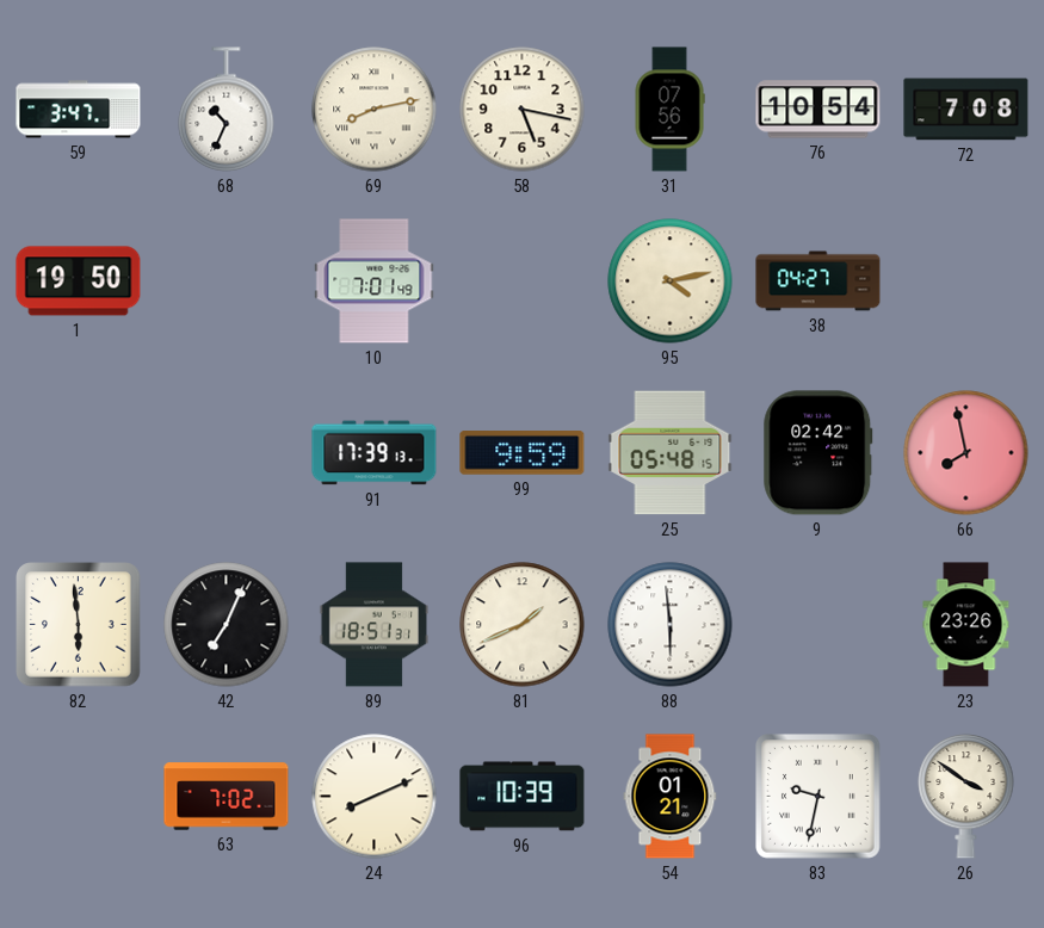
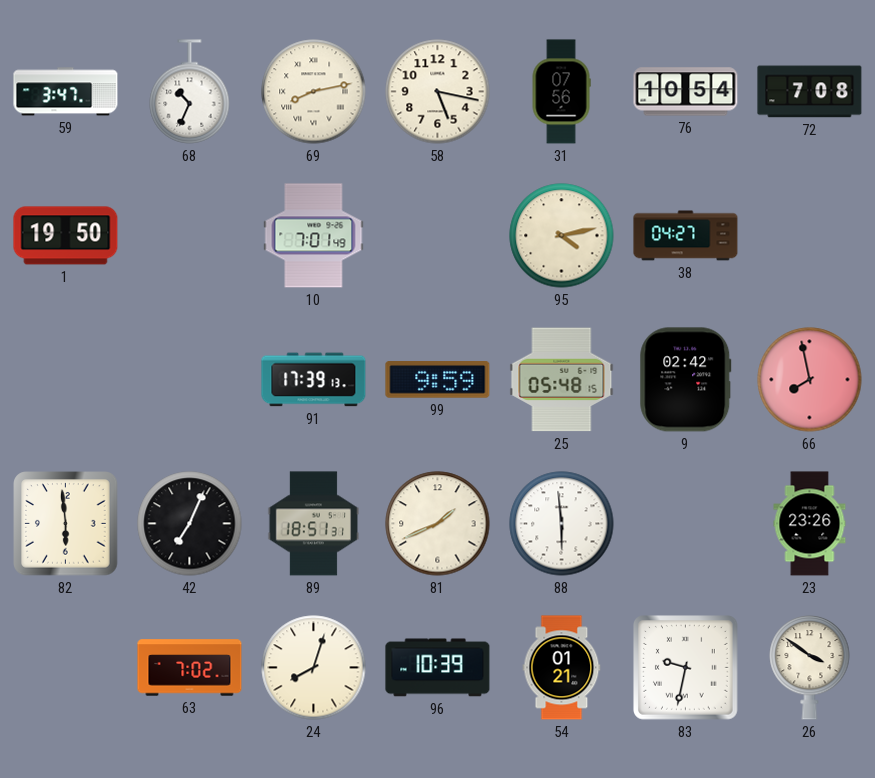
24: 8:11 -> 8:03 (314, 668)
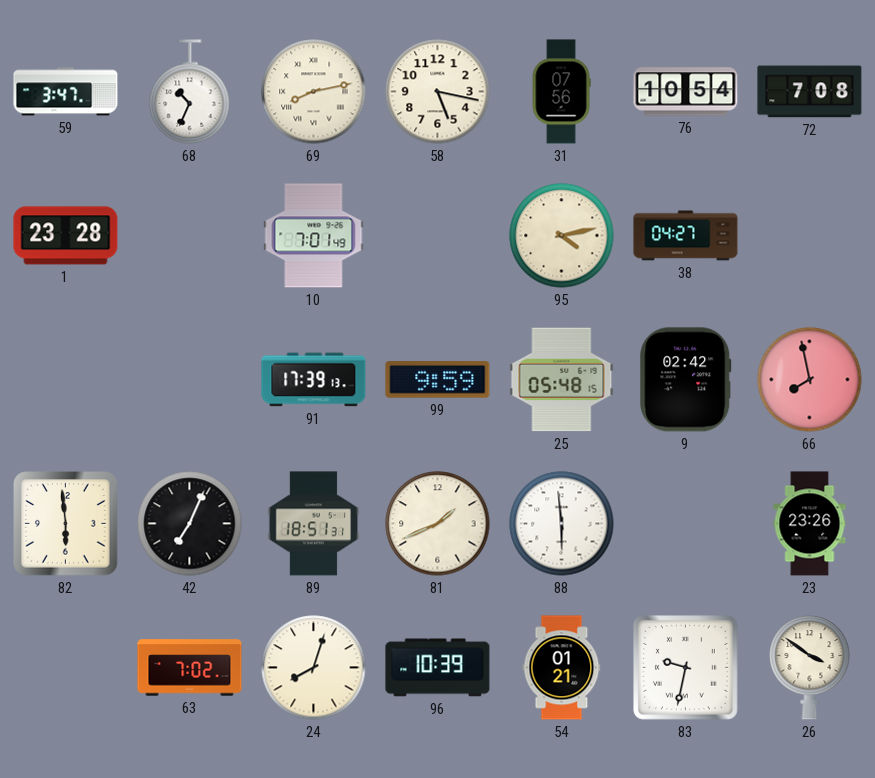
1: 19:50 -> 23:28 (66, 236)
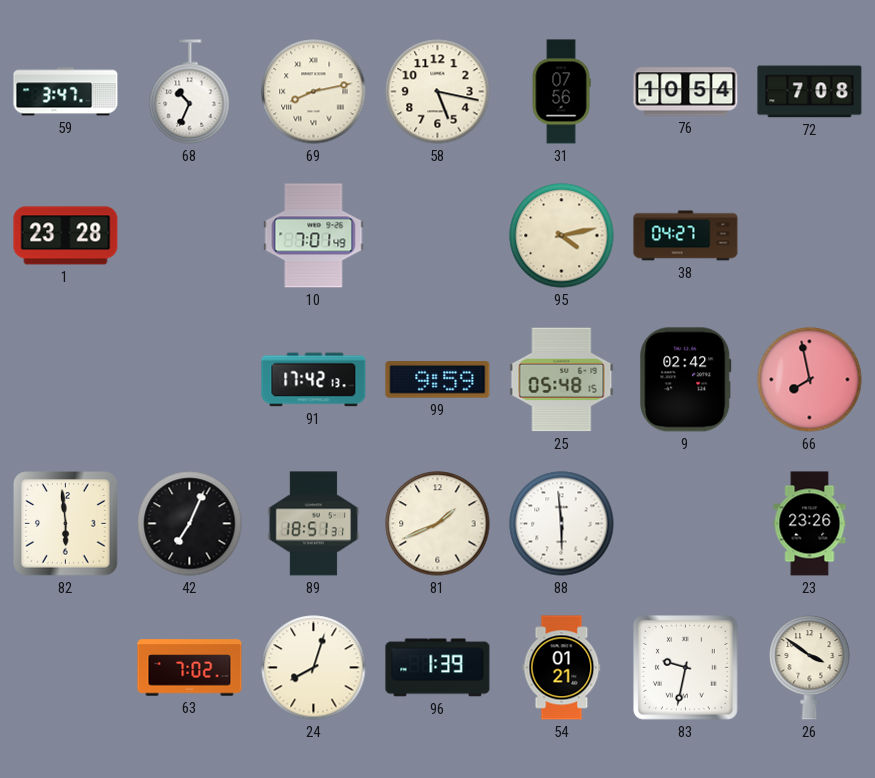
91: 17:39 -> 17:42 (314, 380)
96: 10:39 -> 1:39 (438, 668)
